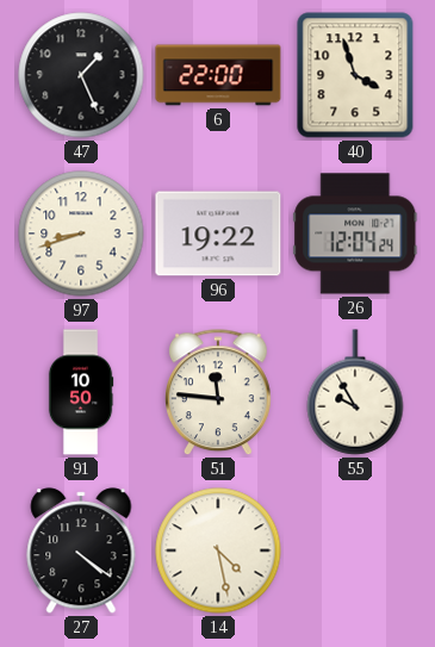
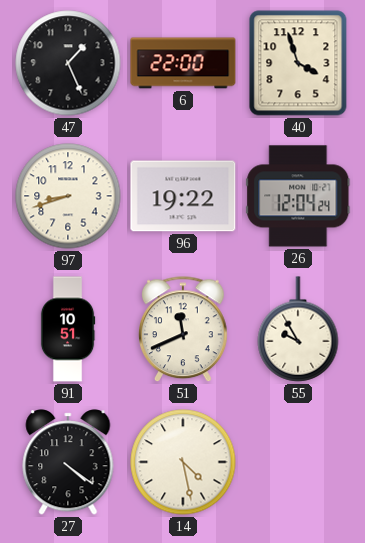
91: 10:50 -> 10:51 (68, 329)
51: 11:46 -> 11:41 (184, 330)
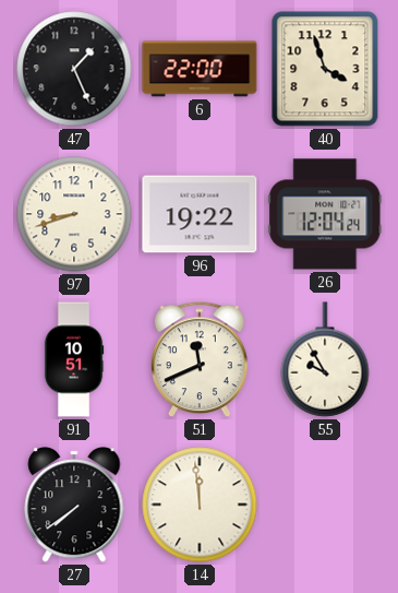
27: 4:21 -> 7:39 (74, 505)
14: 4:28 -> 11:59 (200, 505)
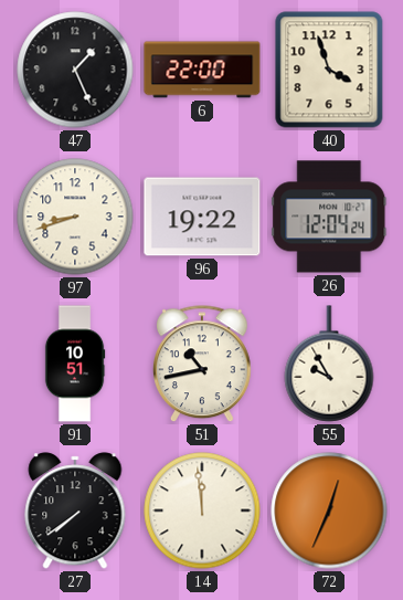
51: 11:41 -> 10:43 (203, 365)
72: none -> 12:34 (329, 510)
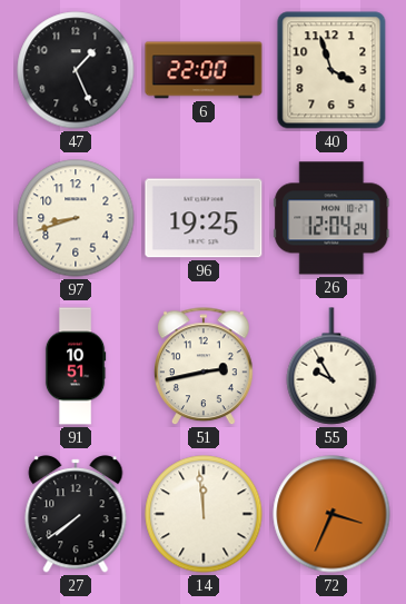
96: 19:22 -> 19:25 (204, 218)
51: 10:43 -> 2:43 (205, 367)
72: 12:34 -> 3:34 (331, 514)
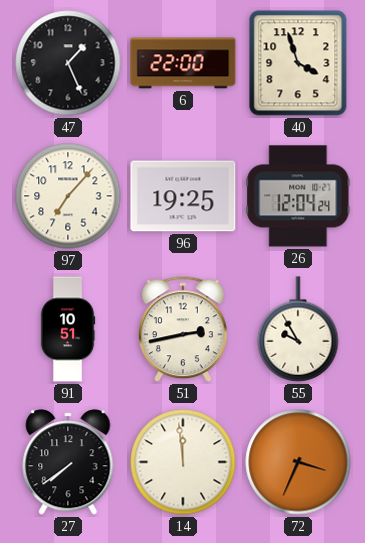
97: 8:42 -> 7:07 (68, 196)
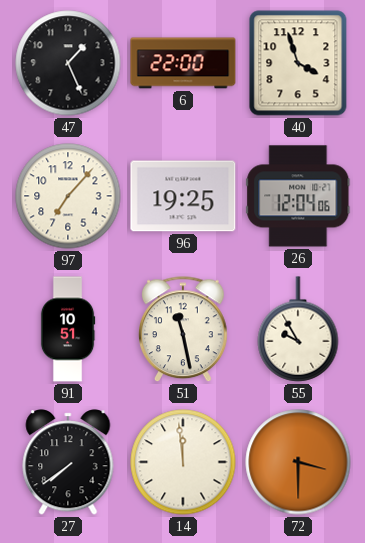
26: 12:04:24 -> 12:04:06 (298, 196)
51: 2:43 -> 11:28 (184, 330)
72: 3:34 -> 3:30 (298, 462)
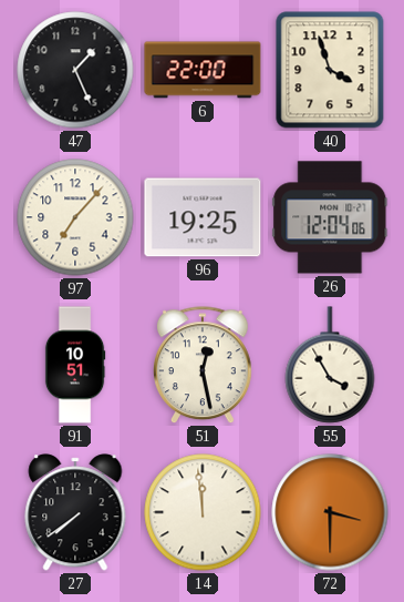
51: 11:28 -> 12:28 (204, 366)
55: 9:55 -> 3:55 (330, 365)
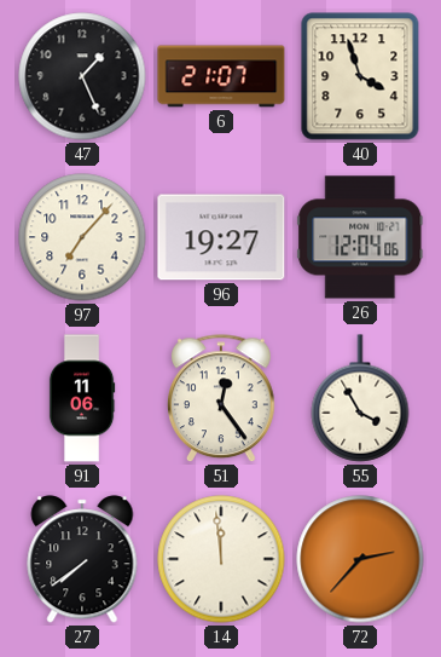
6: 22:00 -> 21:07 (221, 76)
96: 19:25 -> 19:27 (221, 237)
91: 10:51 -> 11:06 (82, 398)
51: 12:28 -> 12:24 (222, 399)
72: 3:30 -> 2:37 (360, 559)
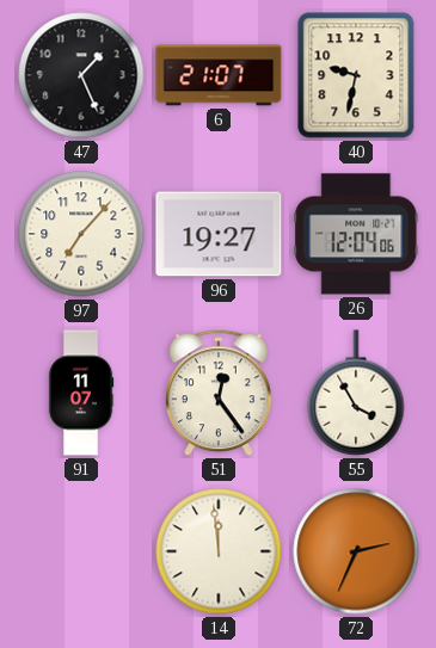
40: 3:57 -> 9:32 (356, 75)
91: 11:06 -> 11:07 (81, 393)
27: 7:39 -> none (82, 559)
72: 2:37 -> 2:34 (356, 551)
